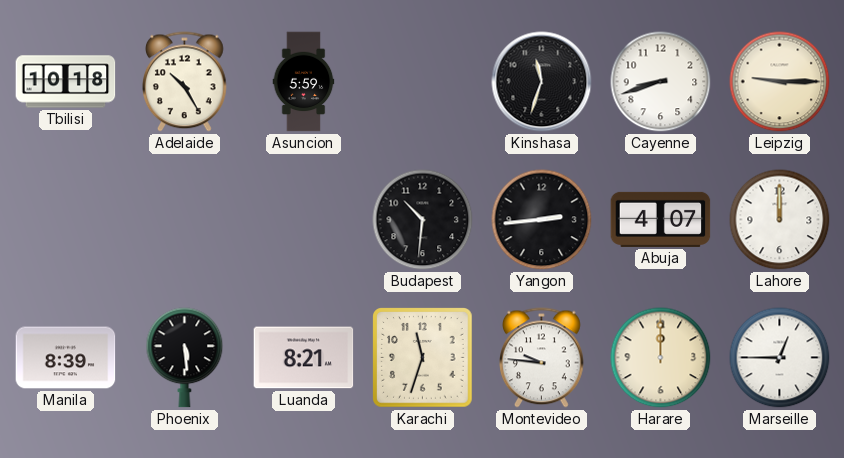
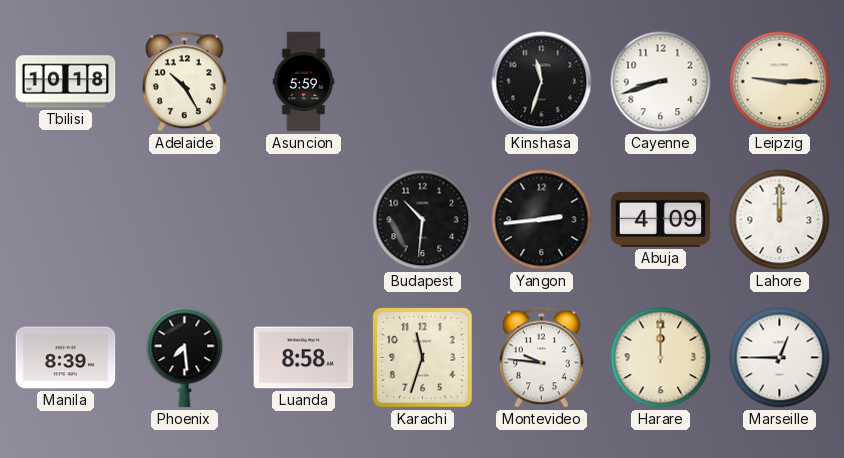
Abuja: 4:07 -> 4:09 (661, 219)
Phoenix: 5:29 -> 7:29 (185, 358)
Luanda: 8:21 -> 8:58 (304, 358)
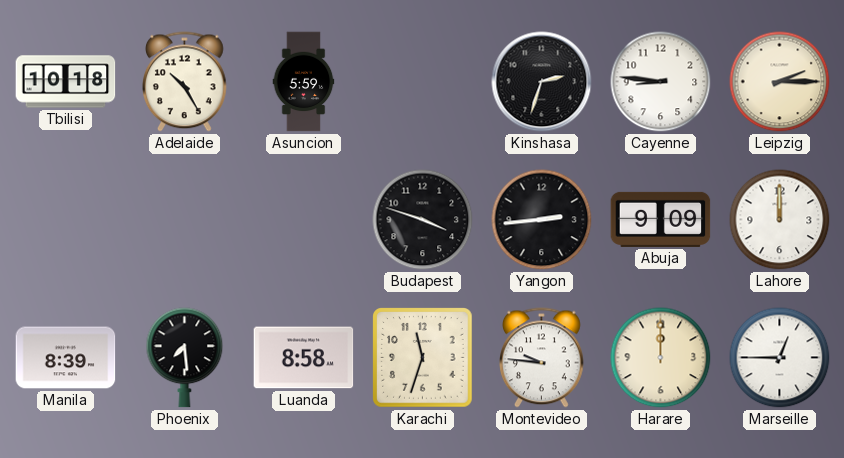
Kinshasa: 11:33 -> 2:33 (542, 82)
Cayenne: 8:42 -> 8:46 (661, 82)
Leipzig: 9:15 -> 2:15 (780, 82)
Budapest: 10:31 -> 3:48 (423, 220)
Abuja: 4:09 -> 9:09 (661, 219)
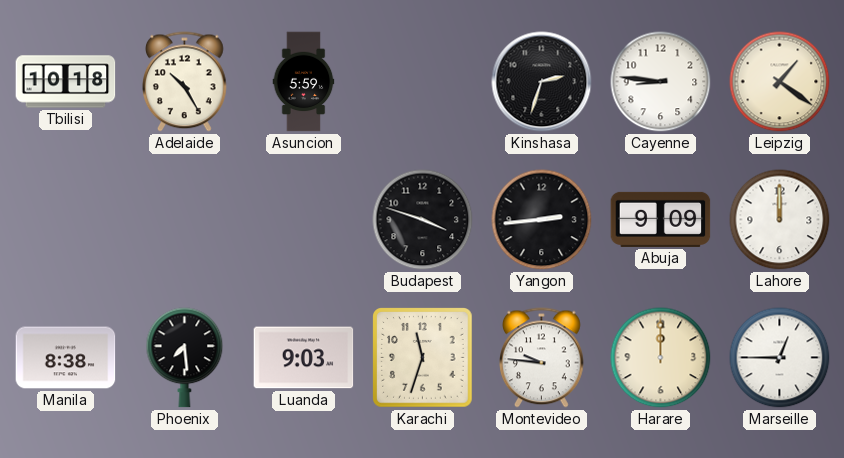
Leipzig: 2:15 -> 1:21 (780, 82)
Manila: 8:39 -> 8:38 (66, 358)
Luanda: 8:58 -> 9:03 (304, 358)
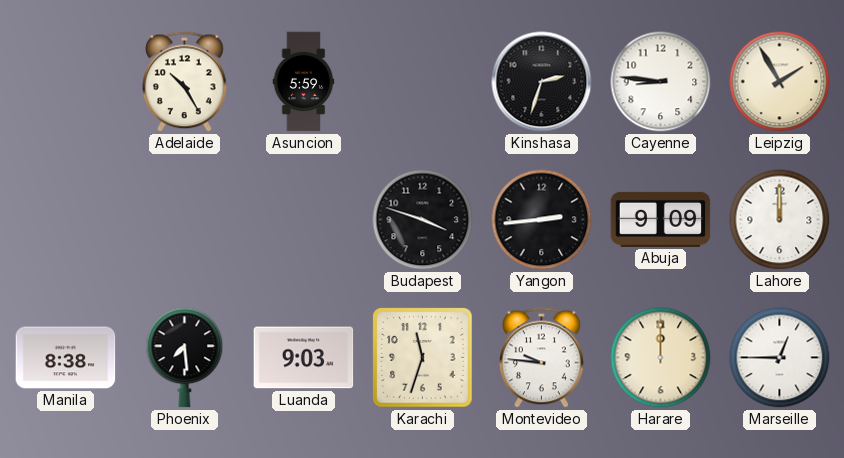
Tbilisi: 10:18 -> none (66, 82)
Leipzig: 1:21 -> 1:55 (780, 82)
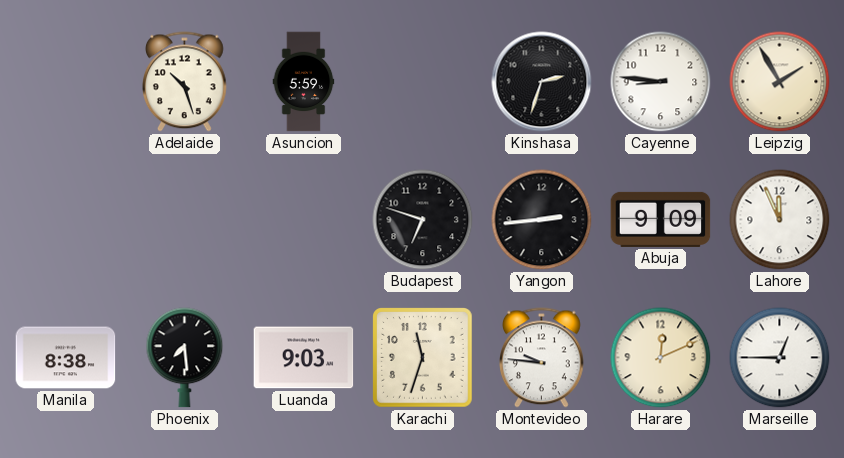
Adelaide: 10:25 -> 10:27 (185, 82)
Budapest: 3:48 -> 6:48 (423, 220)
Lahore: 12:00 -> 11:56 (780, 220)
Harare: 12:00 -> 12:11 (661, 358)
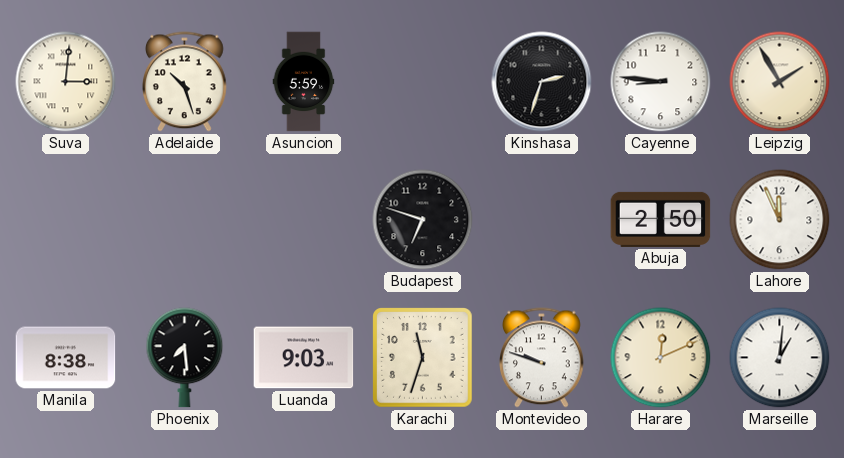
Suva: none -> 3:01 (66, 82)
Yangon: 2:44 -> none (542, 220)
Abuja: 9:09 -> 2:50 (661, 219)
Montevideo: 9:46 -> 9:48 (542, 358)
Marseille: 12:45 -> 1:01 (780, 358)
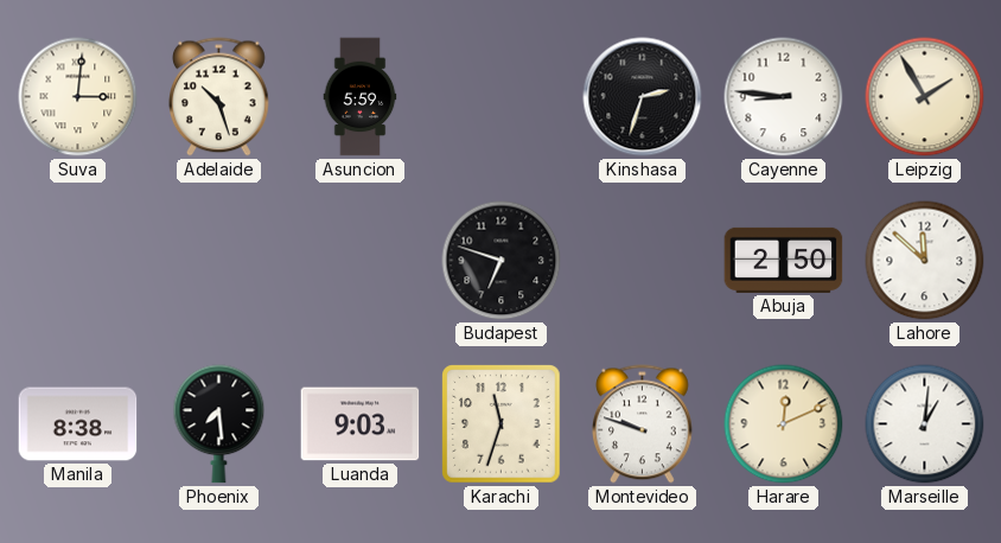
Lahore: 11:56 -> 11:52 (925, 261)
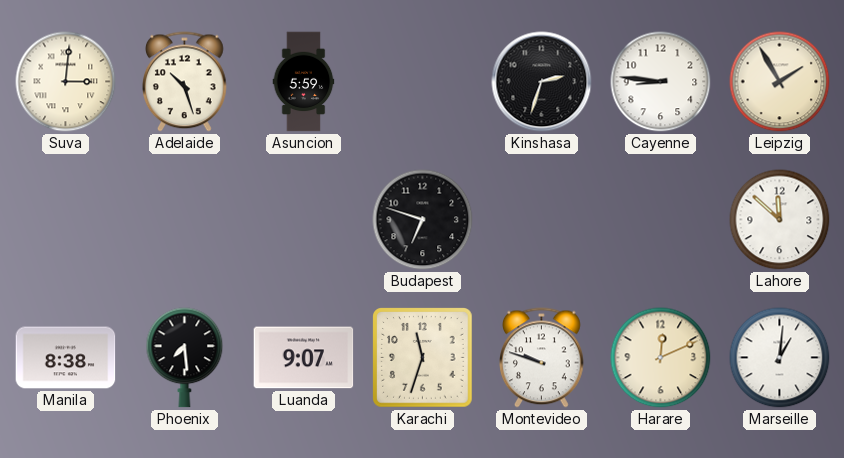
Abuja: 2:50 -> none (784, 260)
Luanda: 9:03 -> 9:07 (304, 358)
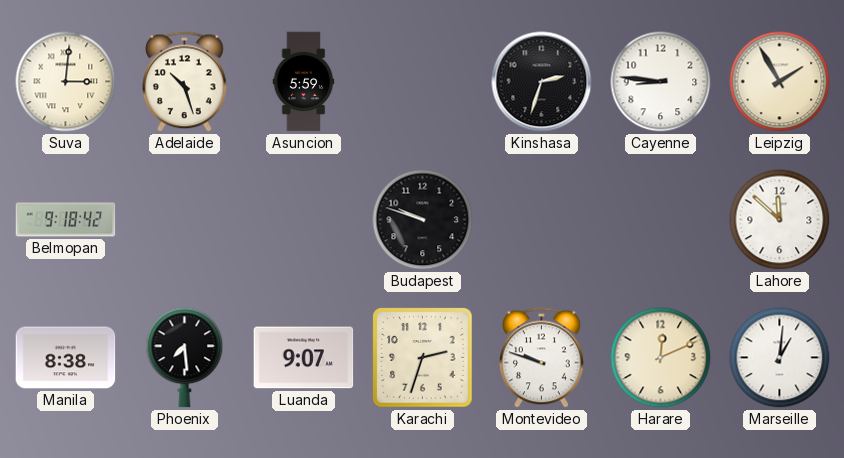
Belmopan: none -> 9:18 (66, 220)
Budapest: 6:48 -> 9:48 (423, 220)
Karachi: 11:33 -> 2:33 (423, 358)
